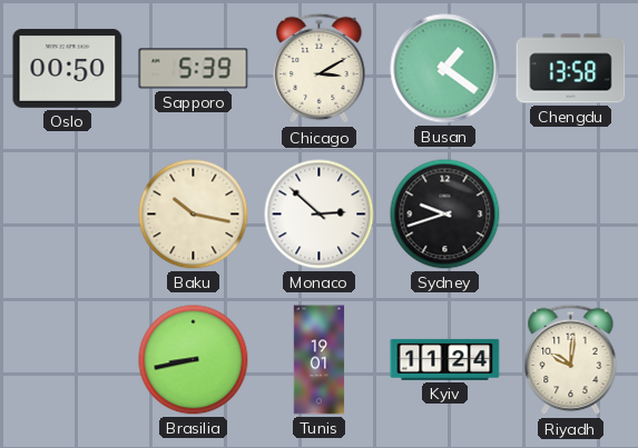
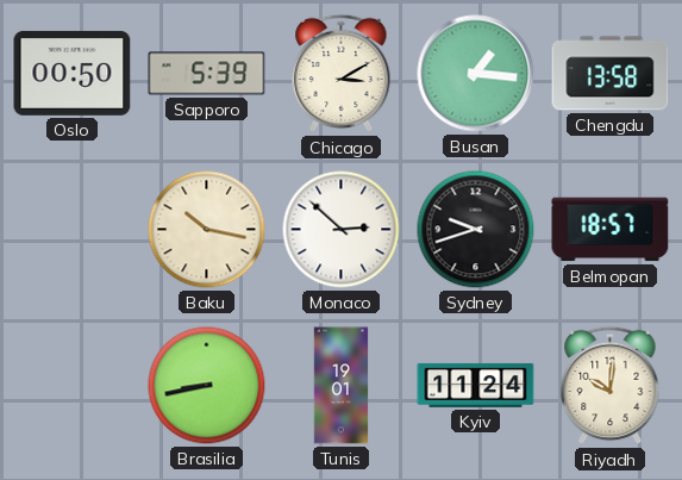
Busan: 1:21 -> 1:16 (476, 74)
Belmopan: none -> 18:57 (611, 230)
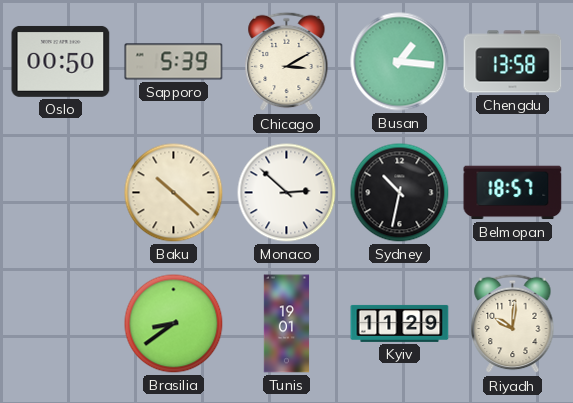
Baku: 10:17 -> 10:22 (174, 193)
Sydney: 9:42 -> 10:32 (400, 193)
Brasilia: 8:43 -> 8:39 (174, 324)
Kyiv: 11:24 -> 11:29 (400, 323)
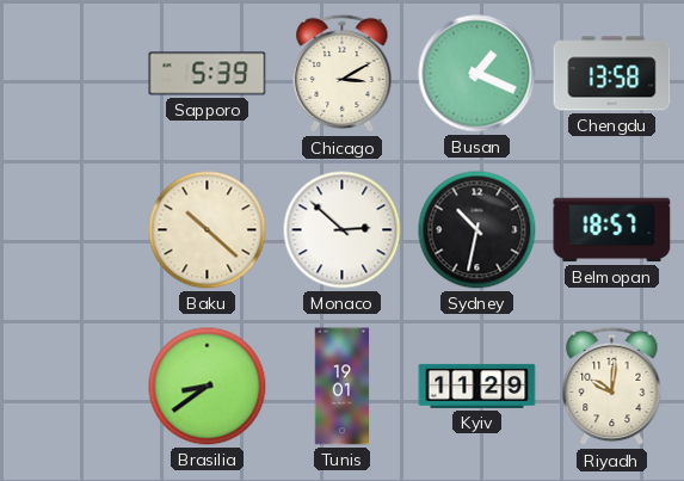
Oslo: 00:50 -> none (61, 61)
Busan: 1:16 -> 1:19 (477, 74)
